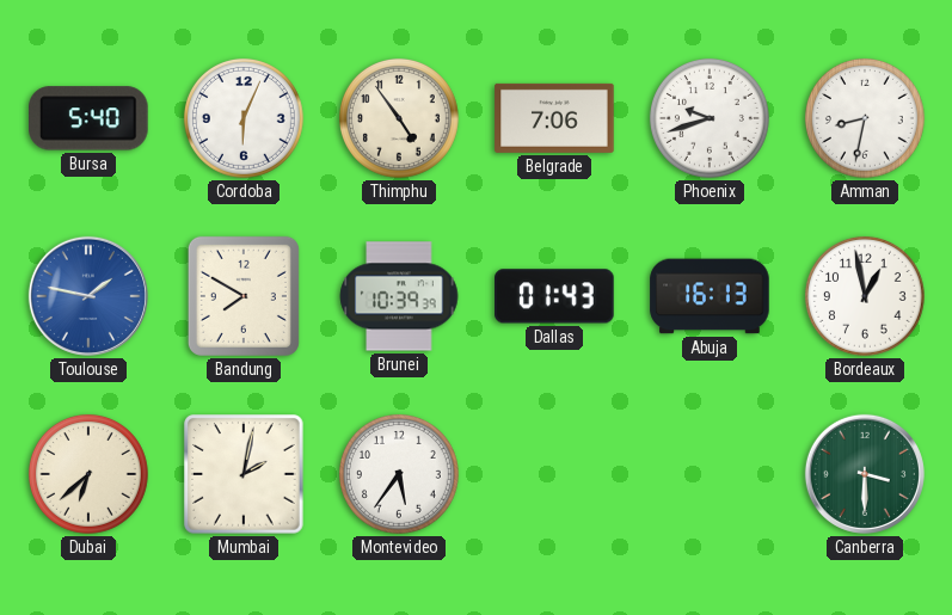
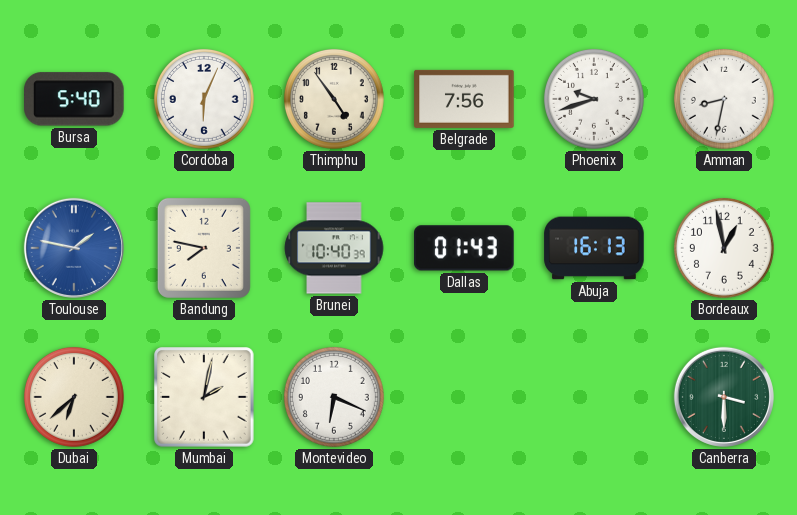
Belgrade: 7:06 -> 7:56 (464, 99)
Bandung: 7:50 -> 7:47 (204, 248)
Brunei: 10:39 -> 10:40 (334, 248)
Montevideo: 5:36 -> 6:19 (334, 397)
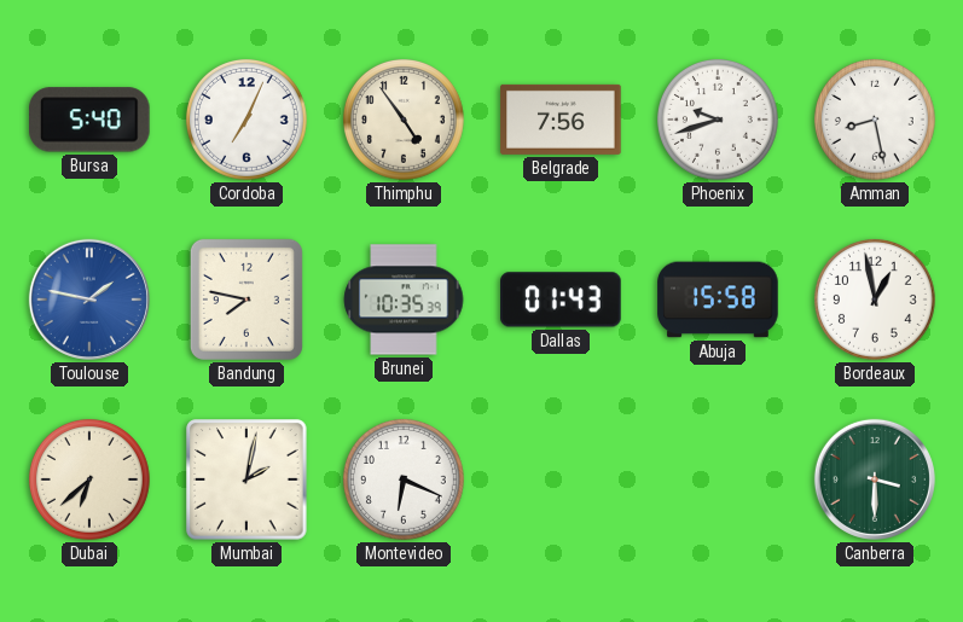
Cordoba: 6:04 -> 7:04 (246, 120)
Amman: 8:32 -> 8:28 (875, 120)
Brunei: 10:40 -> 10:35 (404, 300)
Abuja: 16:13 -> 15:58 (718, 300)
